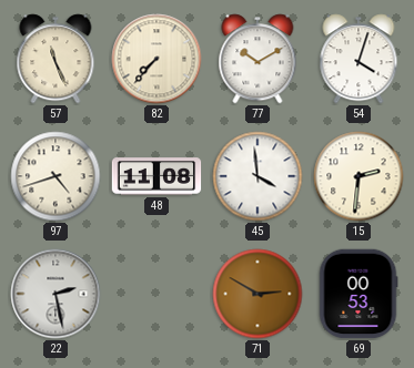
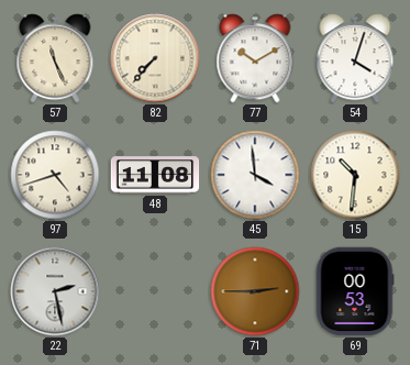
15: 2:31 -> 10:31 (355, 175)
71: 2:50 -> 2:45 (255, 291)
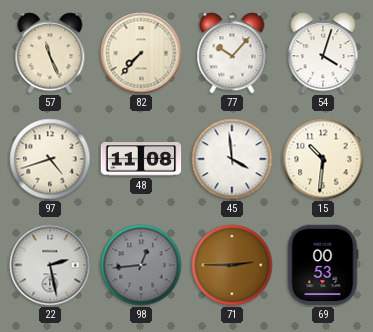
77: 10:10 -> 10:07 (232, 53)
98: none -> 12:44 (141, 265)
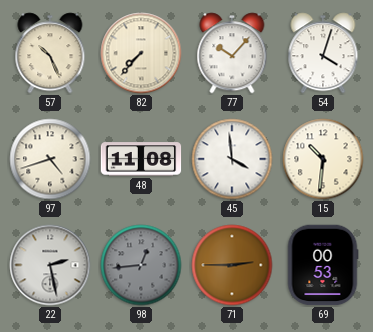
57: 11:26 -> 10:26 (50, 53)
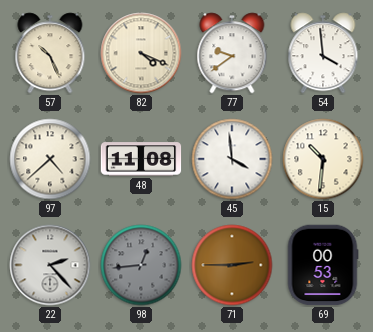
82: 7:37 -> 4:19 (141, 53)
77: 10:07 -> 9:39 (232, 53)
54: 4:03 -> 3:59 (323, 53)
97: 4:42 -> 4:38 (50, 159)
22: 2:28 -> 2:23 (50, 265)
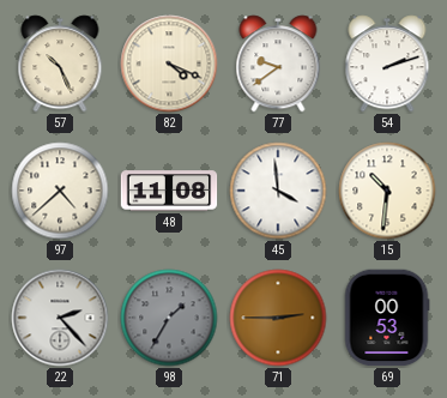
54: 3:59 -> 2:12 (387, 64)
98: 12:44 -> 1:35 (169, 318)
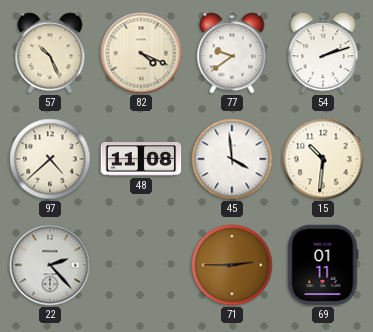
98: 1:35 -> none (169, 318)
69: 00:53 -> 01:11 (323, 265)
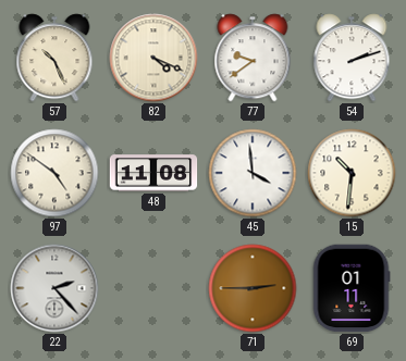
97: 4:38 -> 4:51 (54, 173)
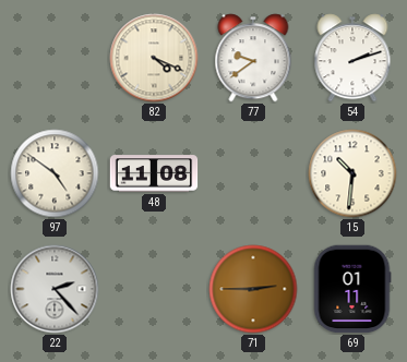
57: 10:26 -> none (54, 58)
45: 3:59 -> none (253, 173)
